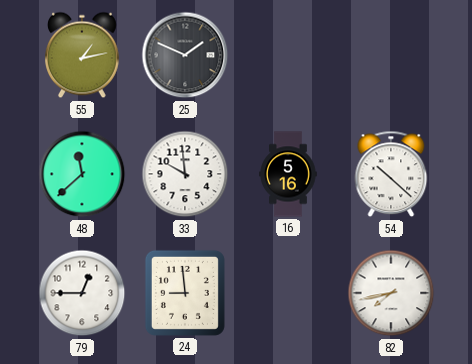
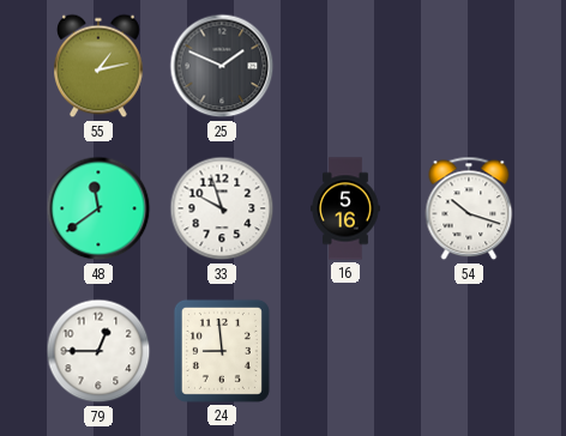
48: 11:38 -> 11:39 (98, 208)
33: 9:59 -> 9:57 (222, 208)
54: 10:22 -> 10:18 (469, 208)
82: 7:43 -> none (391, 293)
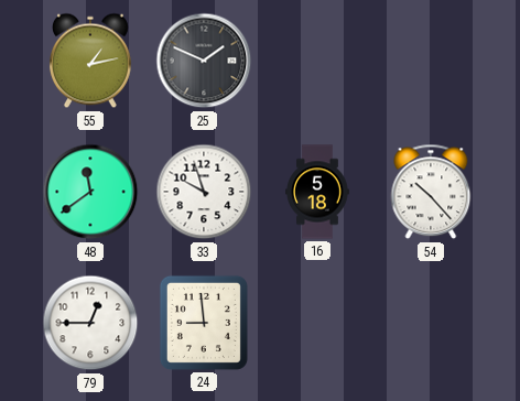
16: 5:16 -> 5:18 (317, 192)
54: 10:18 -> 10:23 (431, 192)
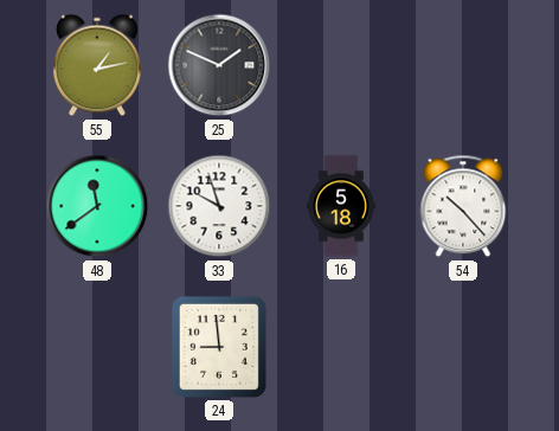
79: 12:45 -> none (90, 323)
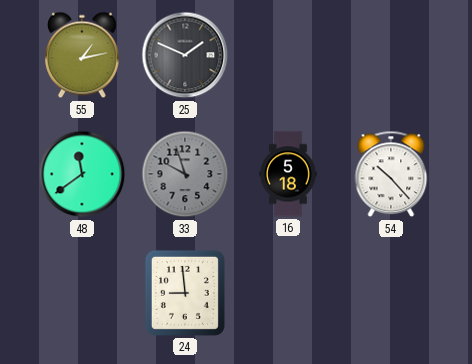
33 dial: white -> grey (185, 174)
